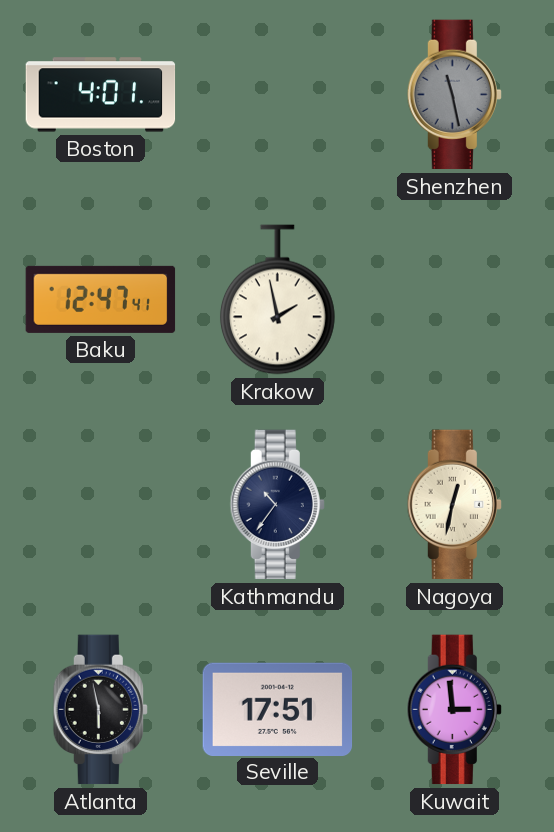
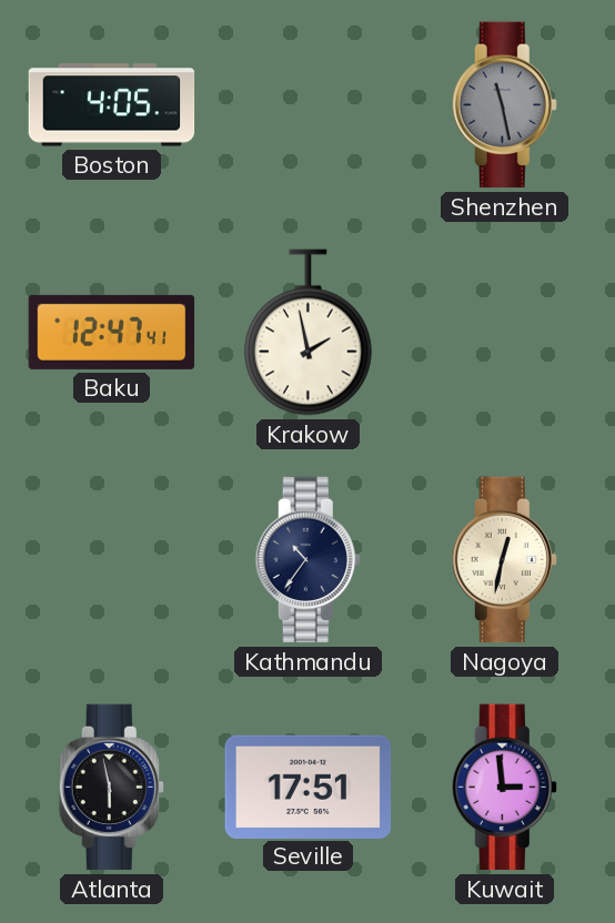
Boston: 4:01 -> 4:05 (112, 105)
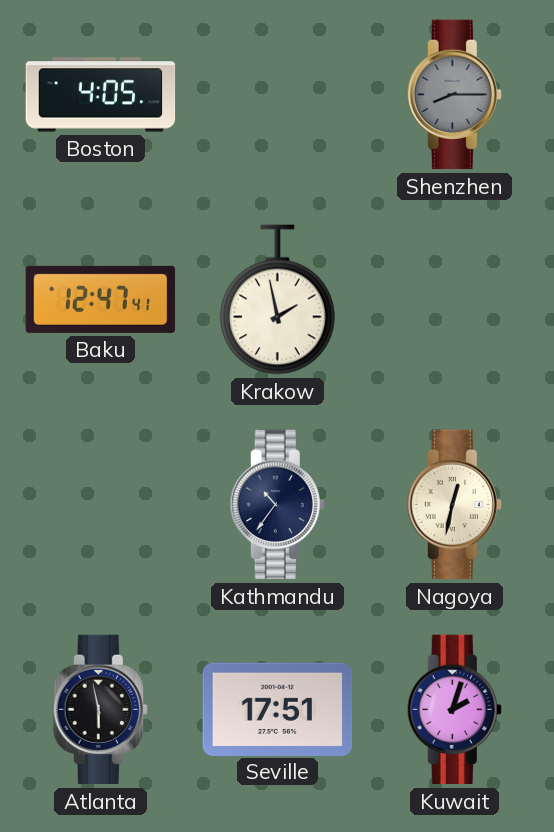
Shenzhen: 11:28 -> 8:15 (454, 95)
Kuwait: 2:59 -> 2:03 (454, 710)
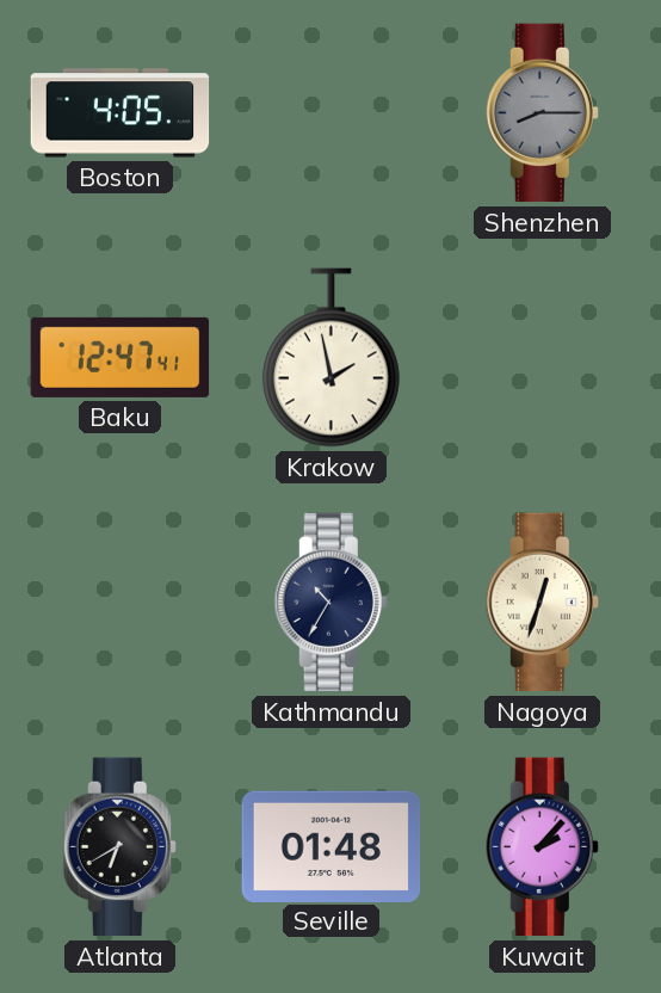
Kathmandu: 10:36 -> 10:35 (330, 603)
Nagoya: 12:32 -> 12:33 (542, 603)
Atlanta: 5:58 -> 6:40 (119, 847)
Seville: 17:51 -> 01:48 (332, 846)
Kuwait: 2:03 -> 2:07 (542, 847)
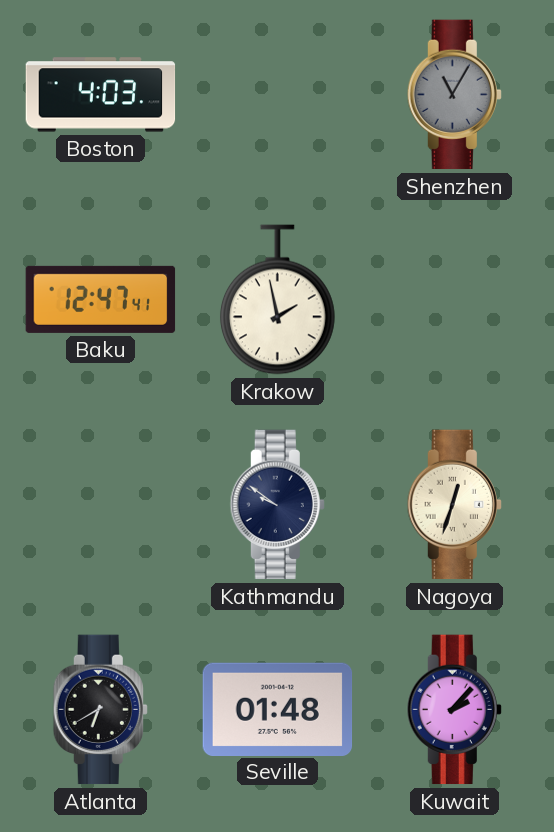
Boston: 4:05 -> 4:03 (101, 95)
Shenzhen: 8:15 -> 11:05 (454, 95)
Kathmandu: 10:35 -> 9:51 (277, 505)
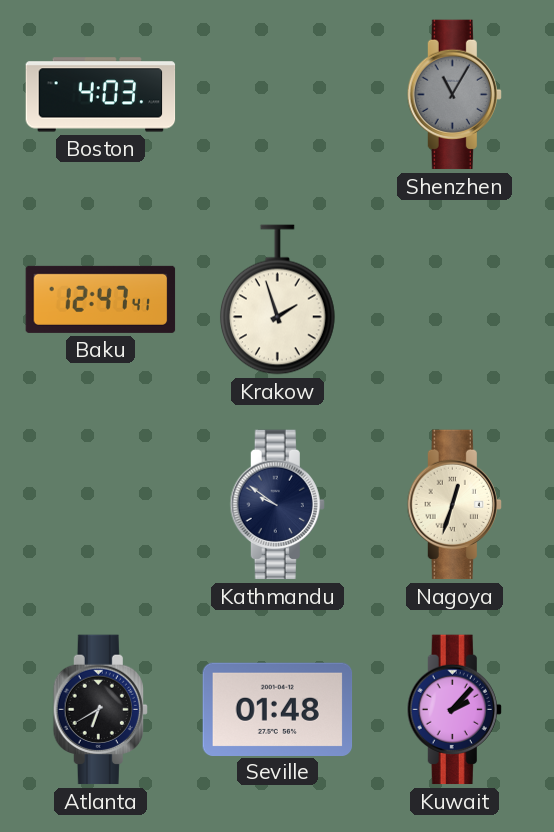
Krakow: 1:58 -> 1:57 (277, 300)
